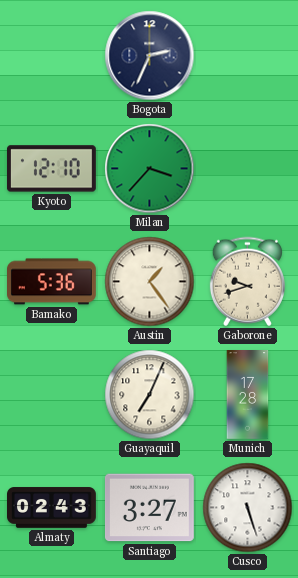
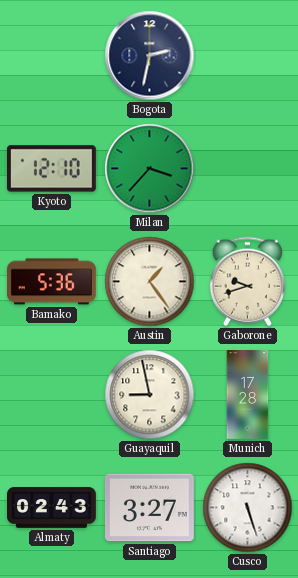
Bogota: 2:34 -> 2:32 (150, 56)
Guayaquil: 7:04 -> 8:58 (150, 395)
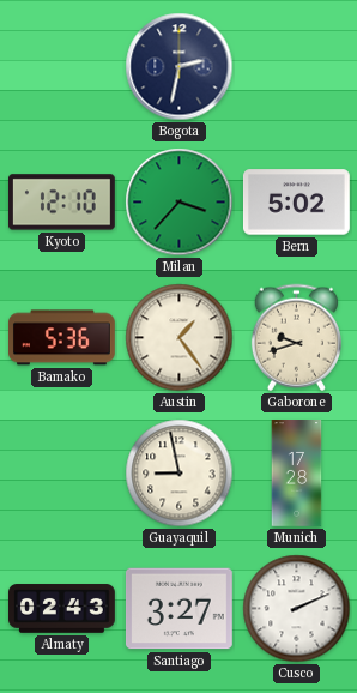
Bern: none -> 5:02 (296, 203)
Cusco: 5:27 -> 2:11 (297, 609)
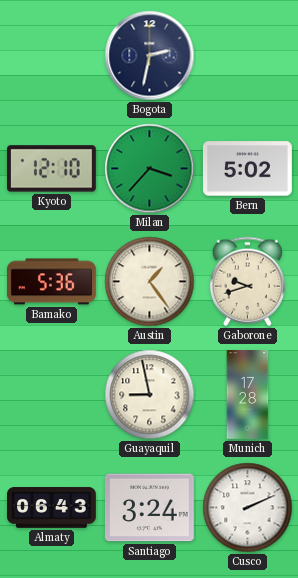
Almaty: 02:43 -> 06:43 (52, 508)
Santiago: 3:27 -> 3:24 (149, 508)
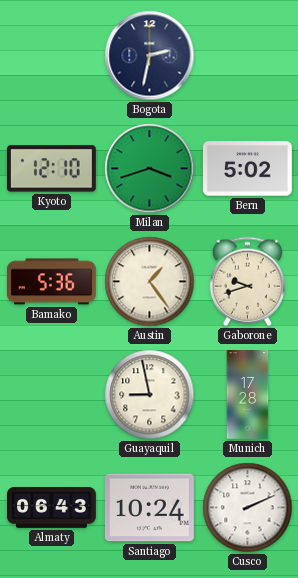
Milan: 3:37 -> 3:42 (150, 169)
Santiago: 3:24 -> 10:24 (149, 508)
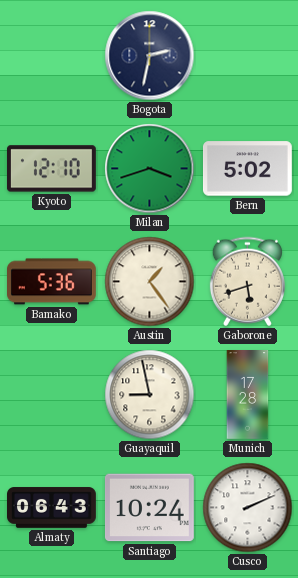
Gaborone: 9:42 -> 5:42 (247, 282)
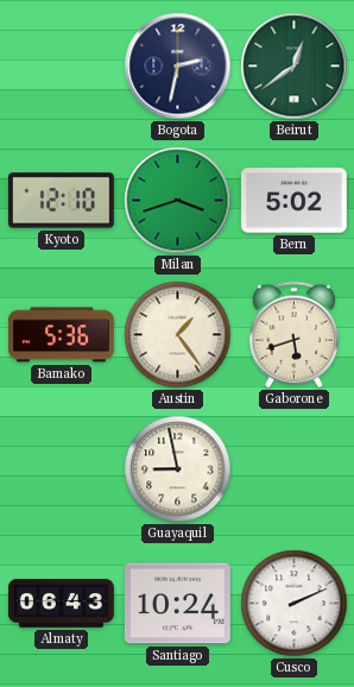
Beirut: none -> 12:39 (295, 67)
Munich: 17:28 -> none (248, 395)
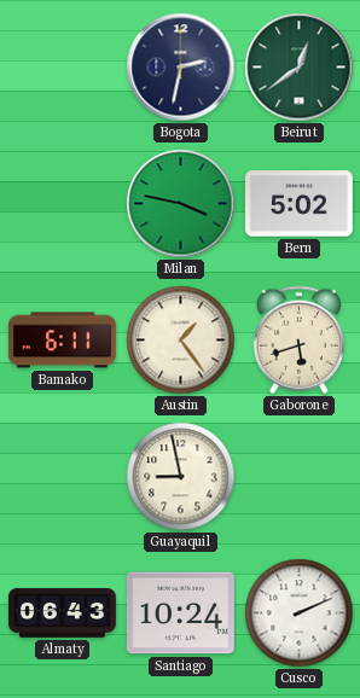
Kyoto: 12:10 -> none (62, 201)
Milan: 3:42 -> 3:47 (181, 204)
Bamako: 5:36 -> 6:11 (63, 341)
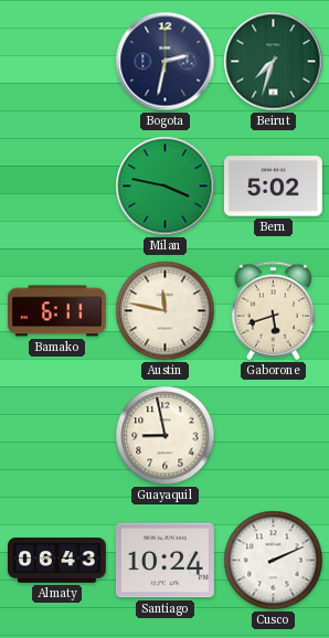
Beirut: 12:39 -> 7:33 (274, 62)
Austin: 1:24 -> 11:47 (166, 311)
